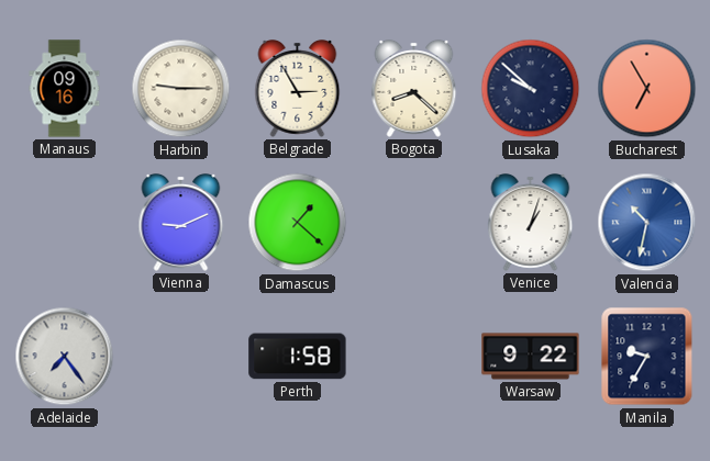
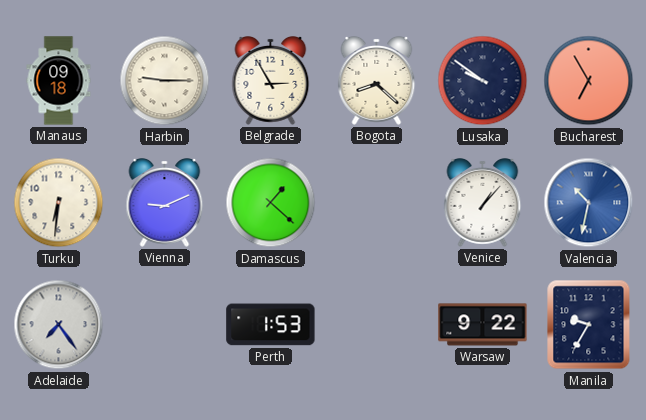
Manaus: 09:16 -> 09:18 (59, 81)
Lusaka: 9:52 -> 9:51 (483, 81)
Turku: none -> 6:31 (59, 203)
Venice: 1:03 -> 1:07 (483, 203)
Perth: 1:58 -> 1:53 (271, 325)
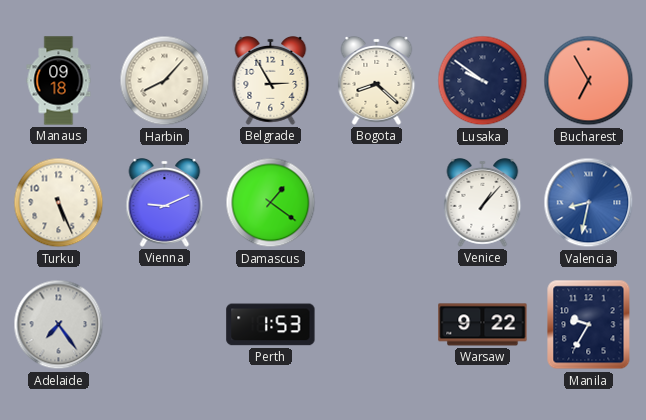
Harbin: 9:15 -> 8:07 (165, 81)
Turku: 6:31 -> 5:26 (59, 203)
Damascus: 1:22 -> 1:21 (271, 203)
Valencia: 10:32 -> 8:32 (589, 203)
